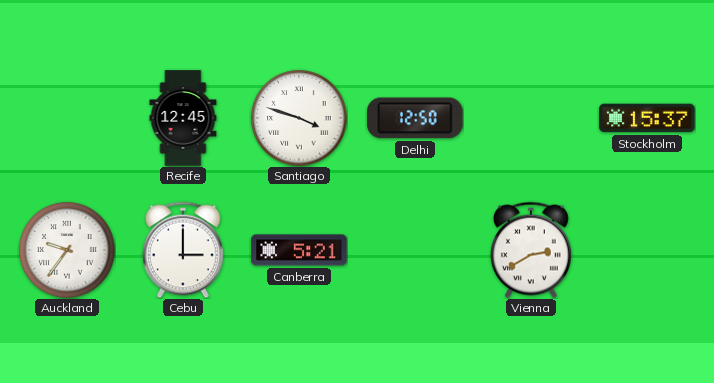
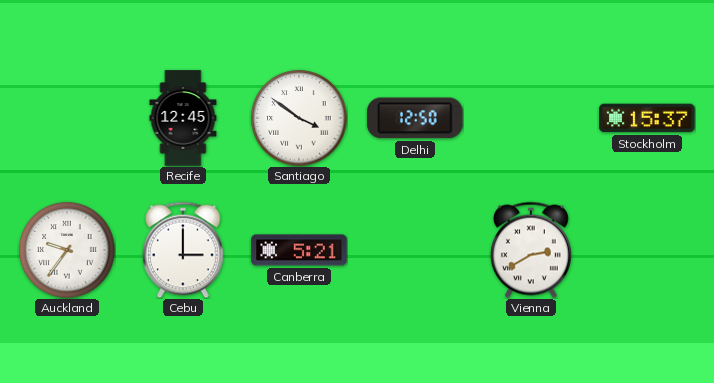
Santiago: 3:48 -> 3:51 (299, 118)
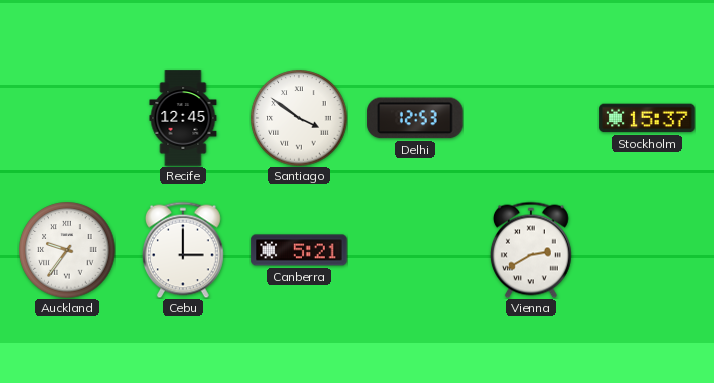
Delhi: 12:50 -> 12:53 (415, 118)
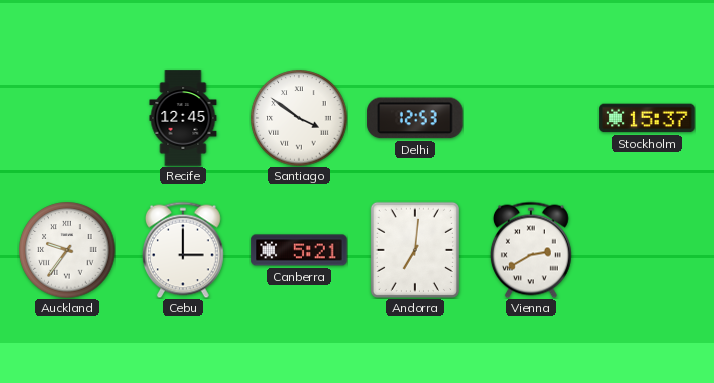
Andorra: none -> 7:01 (415, 250)
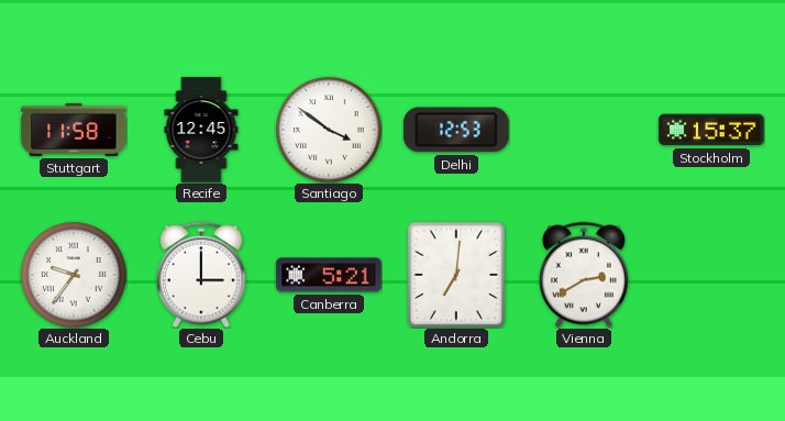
Stuttgart: none -> 11:58 (74, 130)
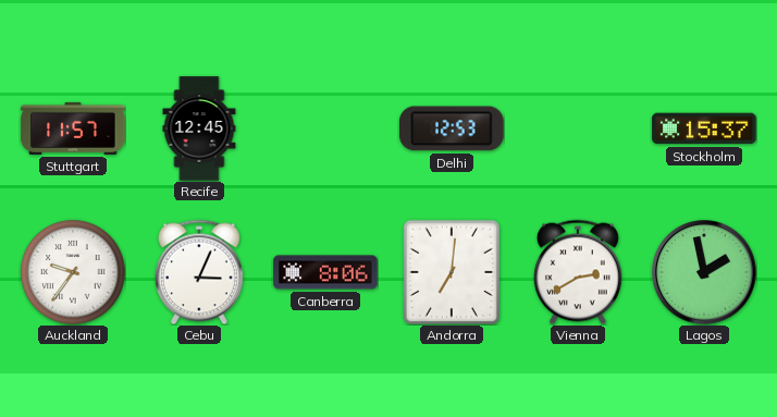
Stuttgart: 11:58 -> 11:57 (73, 128)
Santiago: 3:51 -> none (329, 130)
Cebu: 3:00 -> 3:04 (199, 272)
Canberra: 5:21 -> 8:06 (325, 272)
Lagos: none -> 1:58 (704, 272)
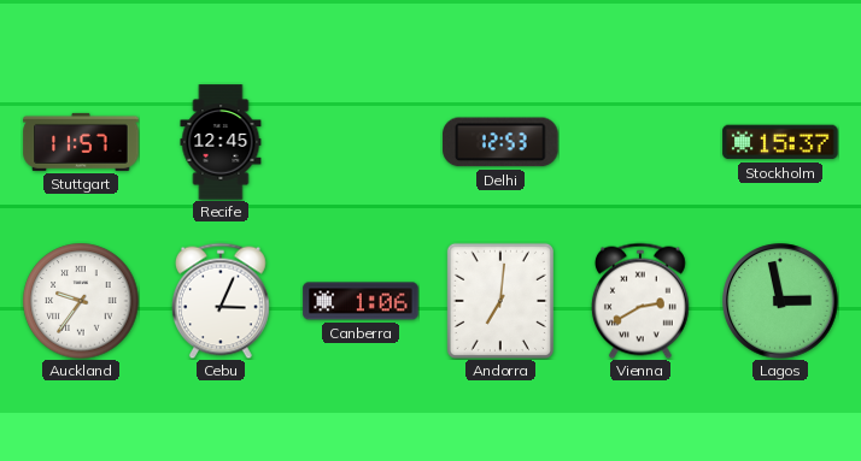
Canberra: 8:06 -> 1:06 (361, 301)
Lagos: 1:58 -> 2:58 (780, 301)
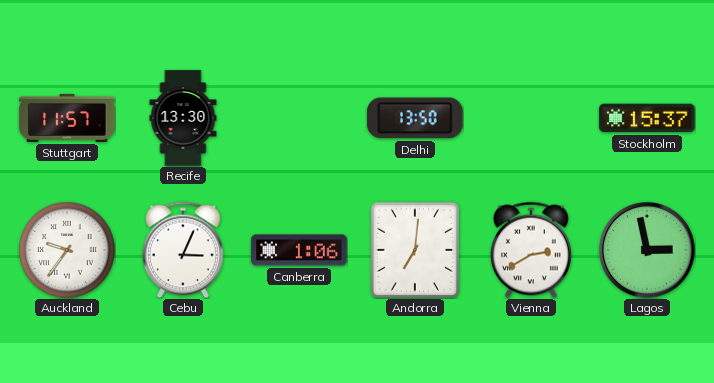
Recife: 12:45 -> 13:30 (183, 118)
Delhi: 12:53 -> 13:50 (415, 118)
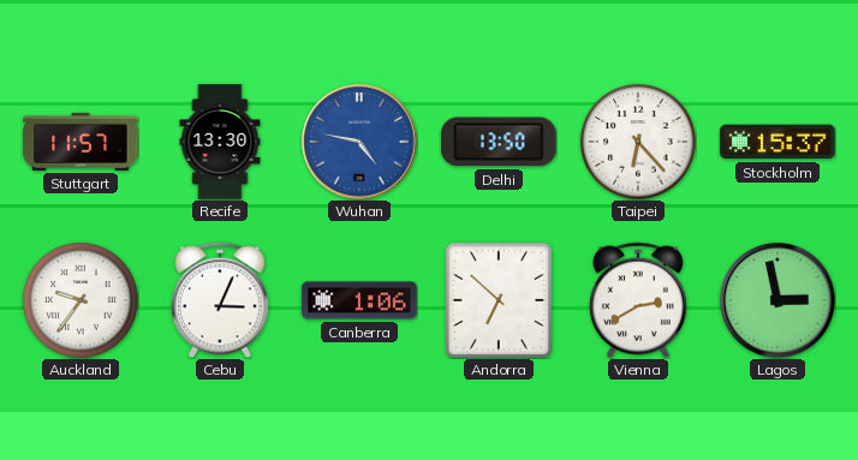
Wuhan: none -> 4:47 (359, 142)
Taipei: none -> 6:23 (638, 142)
Andorra: 7:01 -> 6:52 (499, 300)
